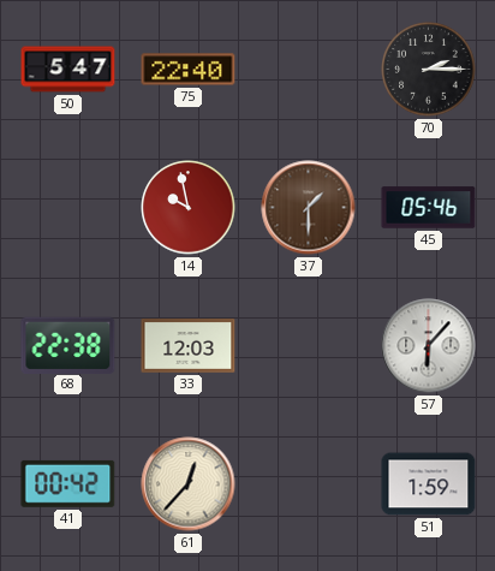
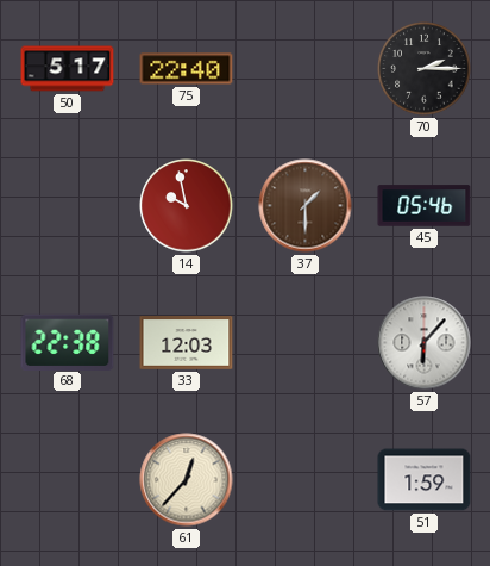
50: 5:47 -> 5:17 (68, 69)
41: 00:42 -> none (68, 483)
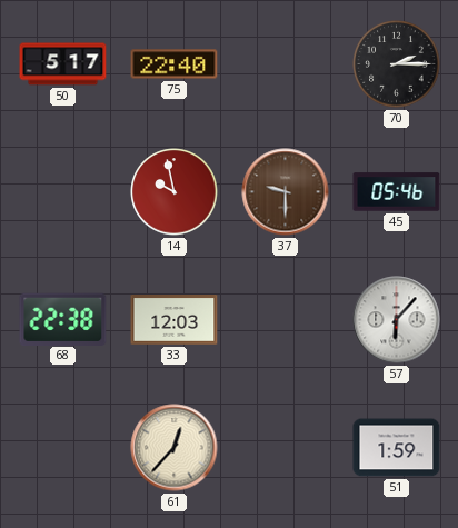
37: 1:30 -> 9:30 (286, 192)
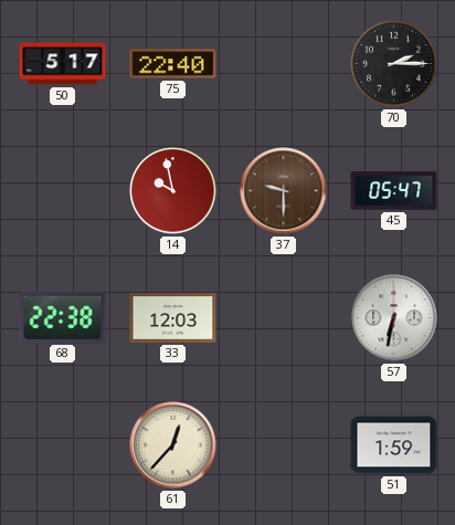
45: 05:46 -> 05:47 (394, 191)
57: 6:07 -> 6:32 (394, 318)
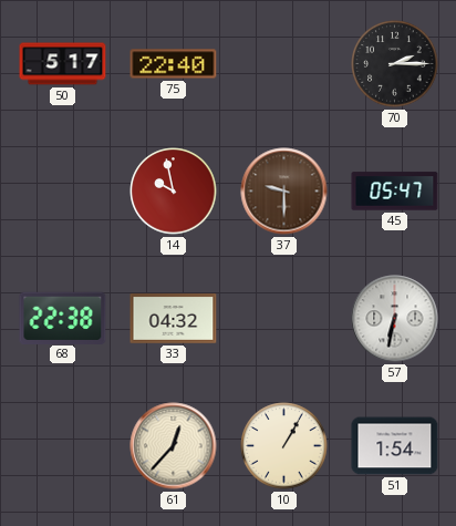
33: 12:03 -> 04:32 (174, 319)
10: none -> 1:05 (284, 446)
51: 1:59 -> 1:54 (395, 446)
